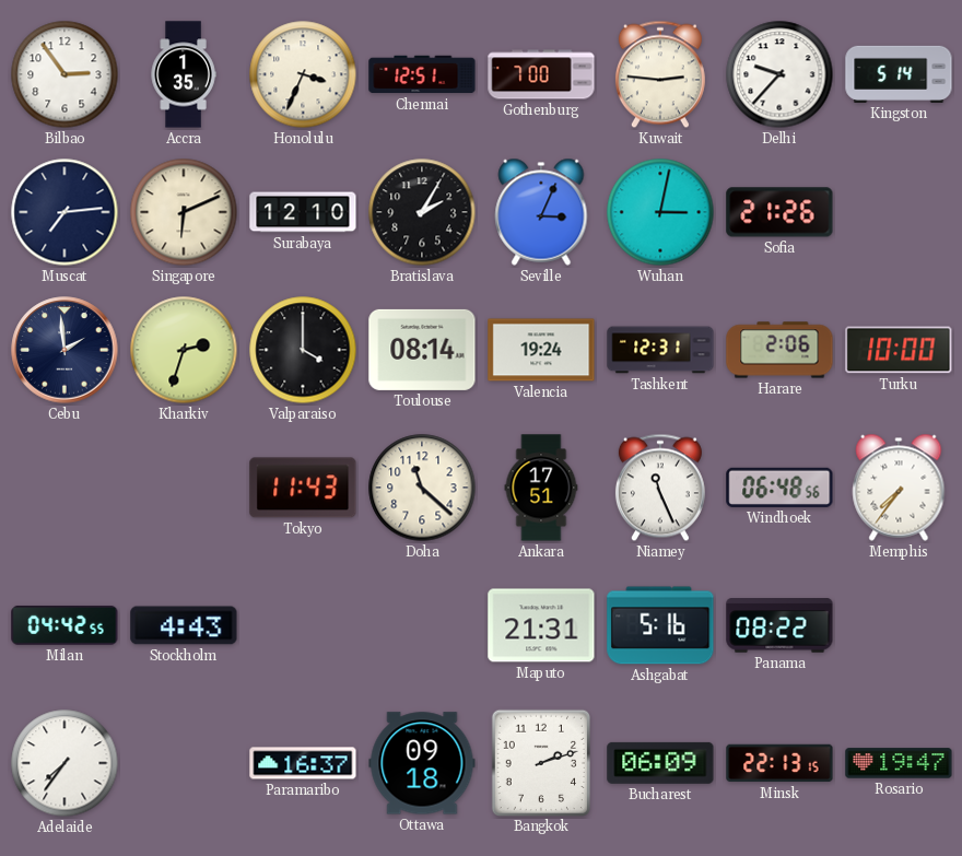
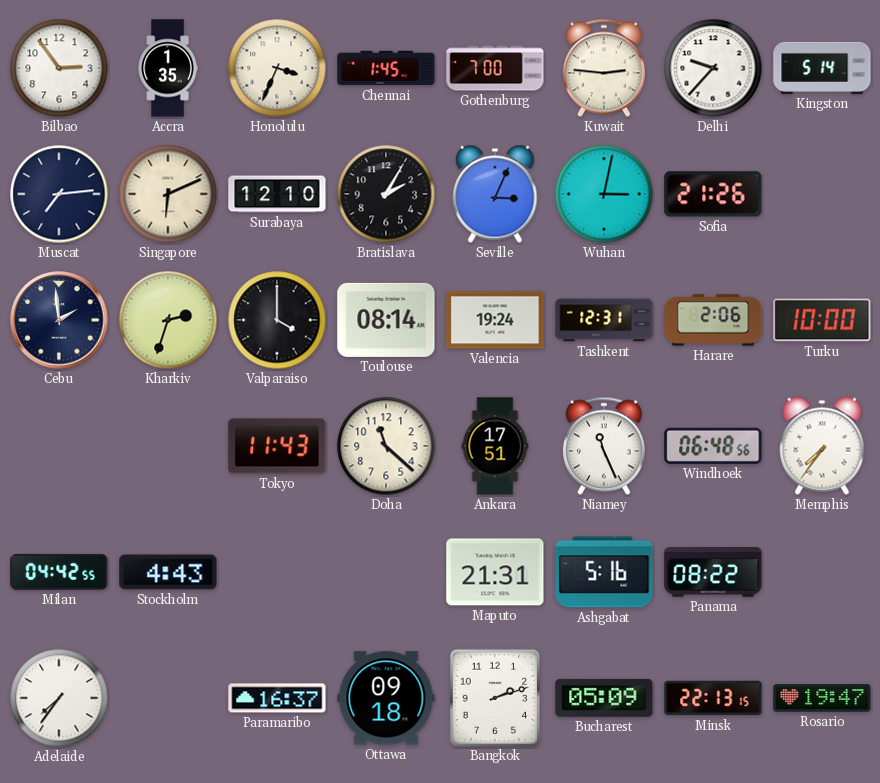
Chennai: 12:51 -> 1:45 (386, 68)
Bucharest: 06:09 -> 05:09 (604, 698)
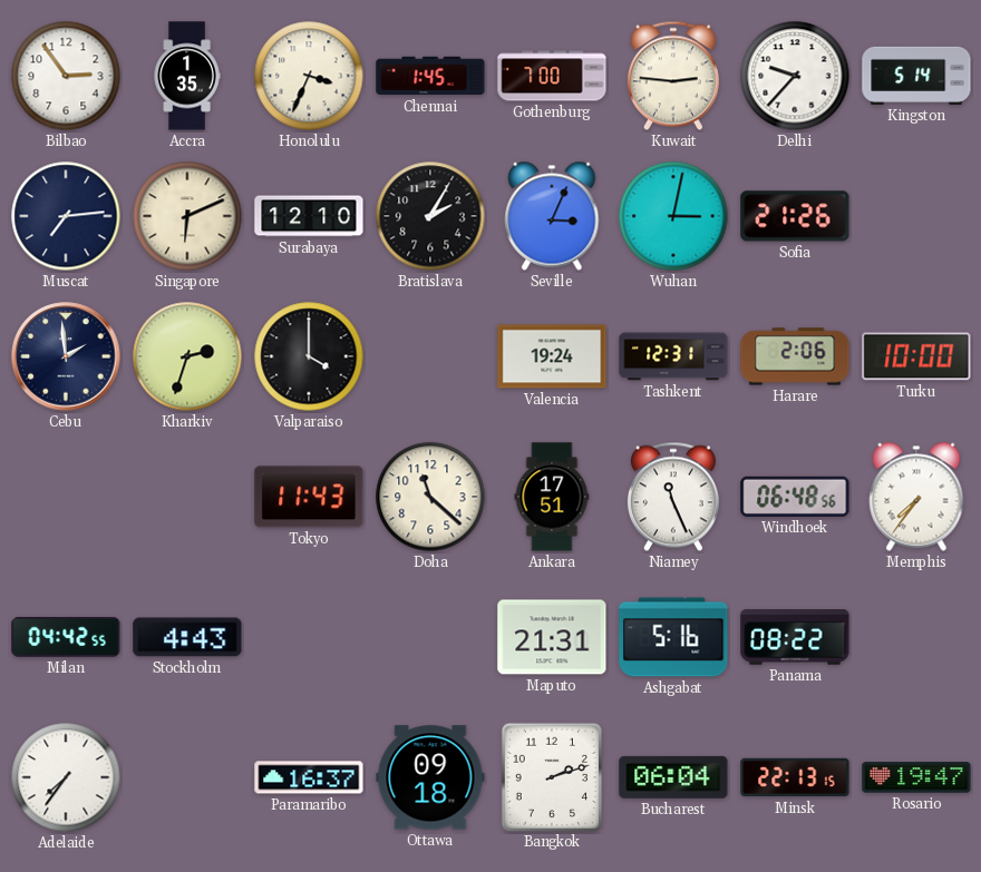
Toulouse: 08:14 -> none (386, 320)
Bucharest: 05:09 -> 06:04 (673, 777)
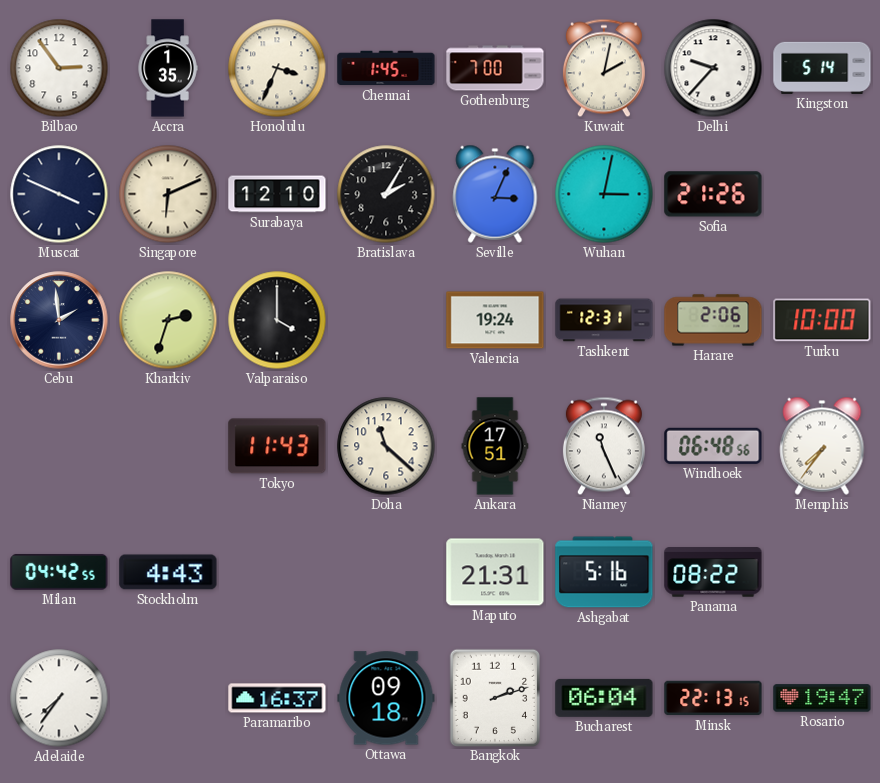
Kuwait: 2:46 -> 2:02 (604, 68)
Muscat: 7:14 -> 3:49 (59, 194)
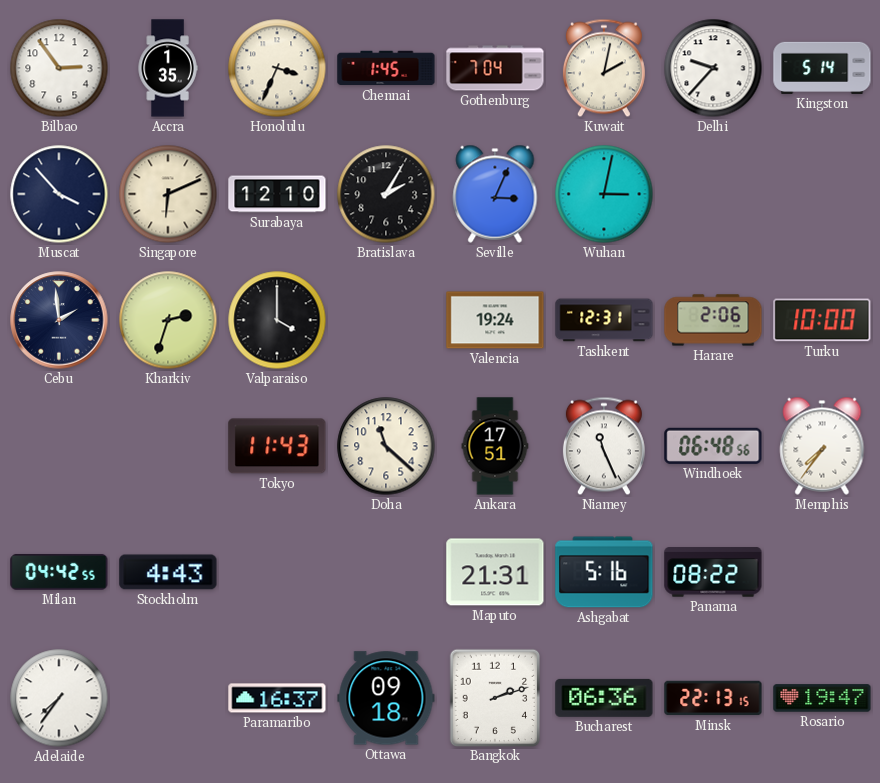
Gothenburg: 7:00 -> 7:04 (495, 68)
Muscat: 3:49 -> 3:53 (59, 194)
Sofia: 21:26 -> none (713, 194)
Bucharest: 06:04 -> 06:36 (604, 698)
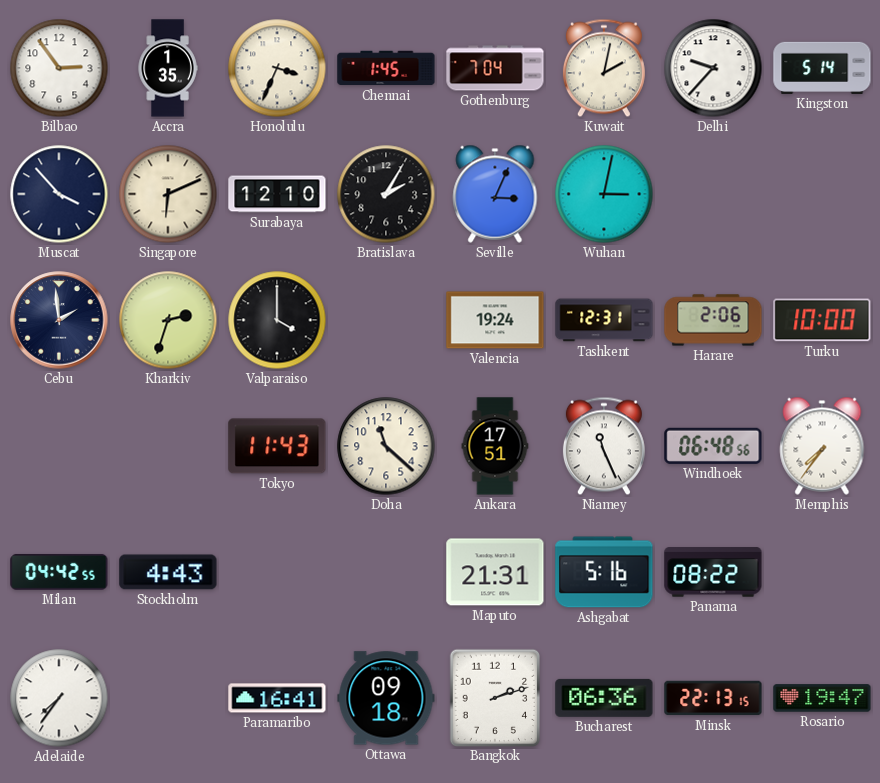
Paramaribo: 16:37 -> 16:41 (277, 698)
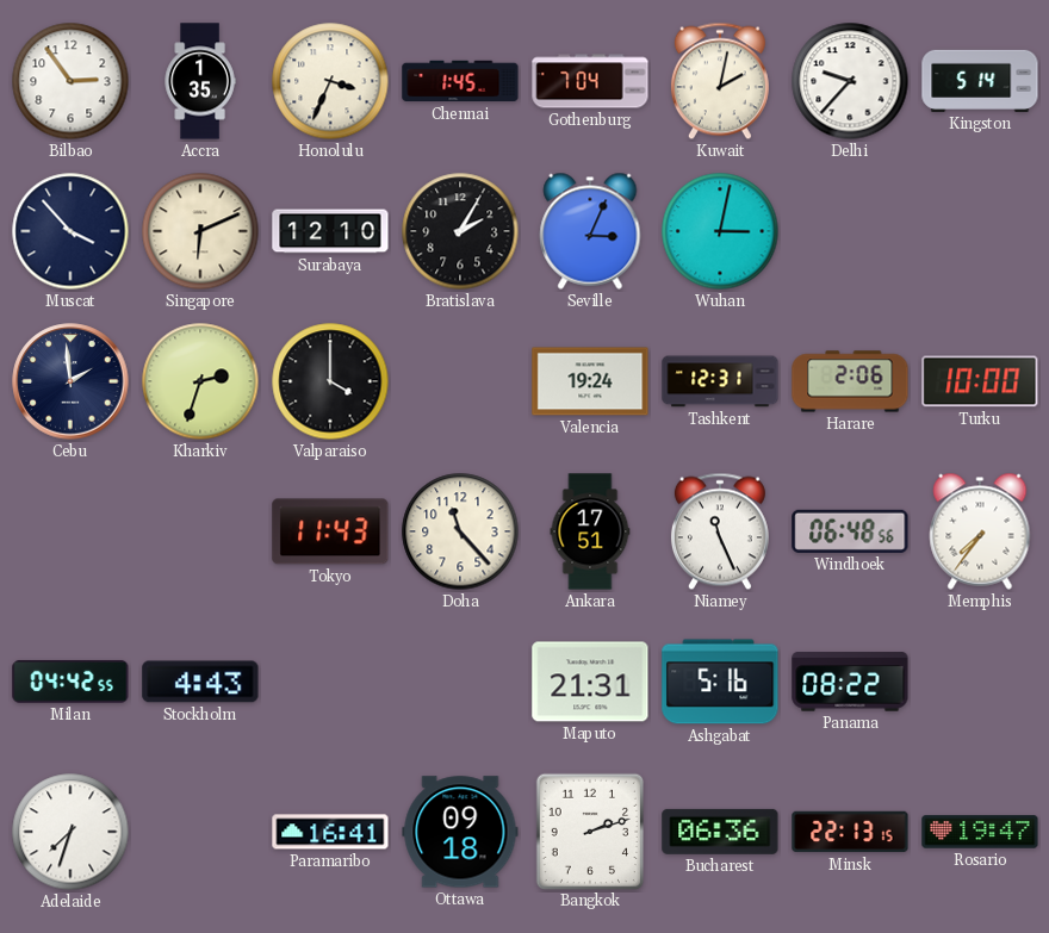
Doha: 11:22 -> 11:23 (460, 531)
Adelaide: 7:36 -> 7:33 (70, 832)
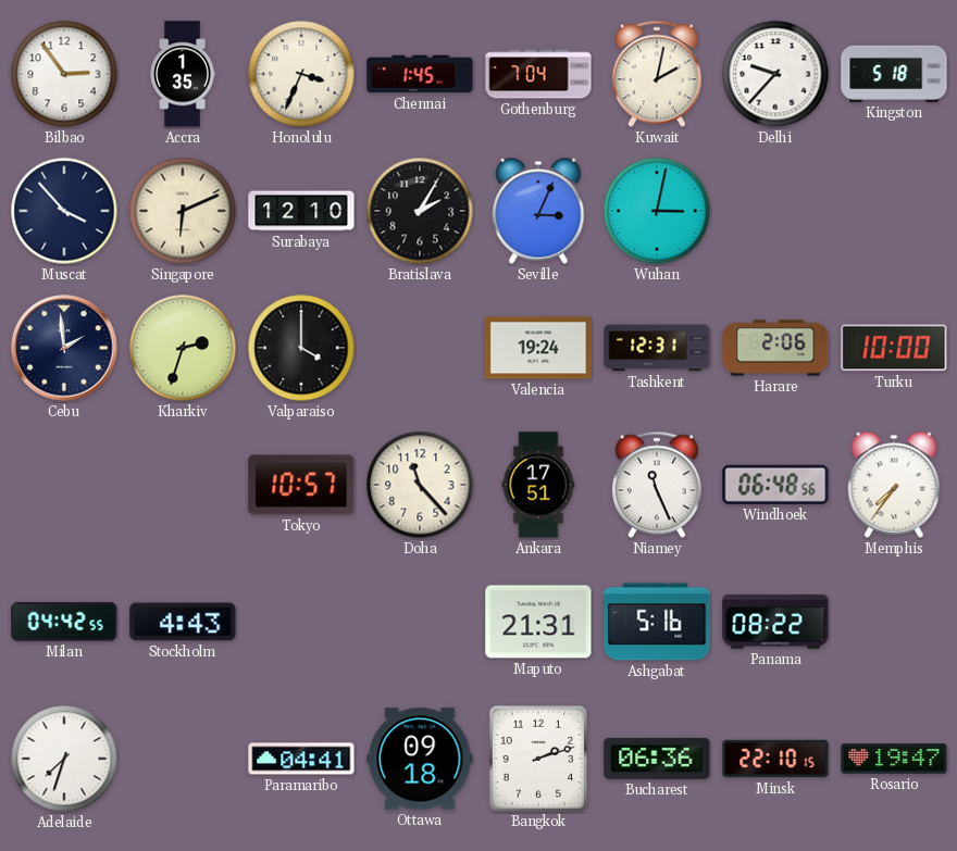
Kingston: 5:14 -> 5:18 (894, 74)
Tokyo: 11:43 -> 10:57 (301, 485)
Paramaribo: 16:41 -> 04:41 (301, 759)
Minsk: 22:13 -> 22:10 (775, 759)
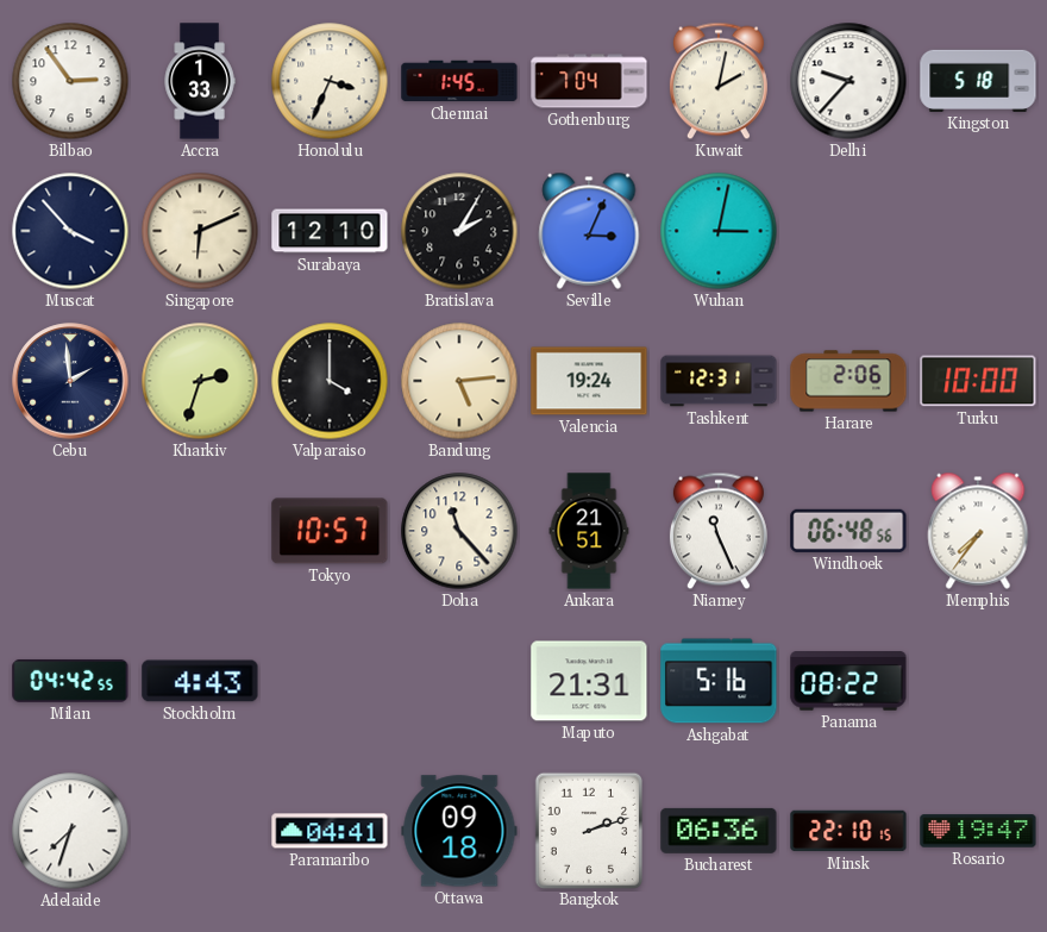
Accra: 1:35 -> 1:33 (200, 81)
Bandung: none -> 5:14 (459, 381)
Ankara: 17:51 -> 21:51 (589, 531)
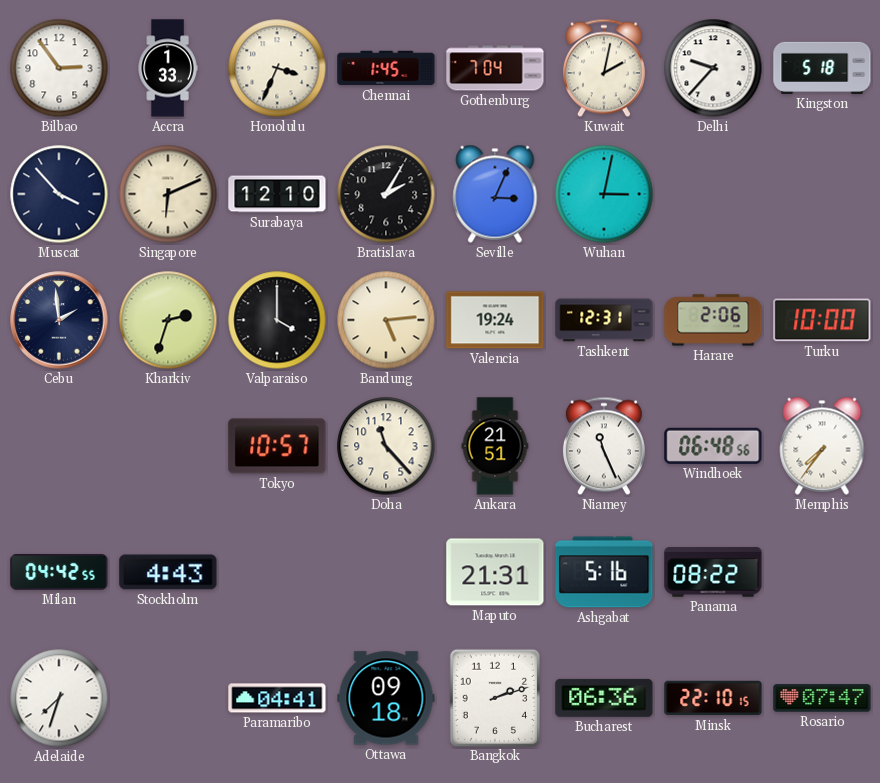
Rosario: 19:47 -> 07:47 (822, 698)
